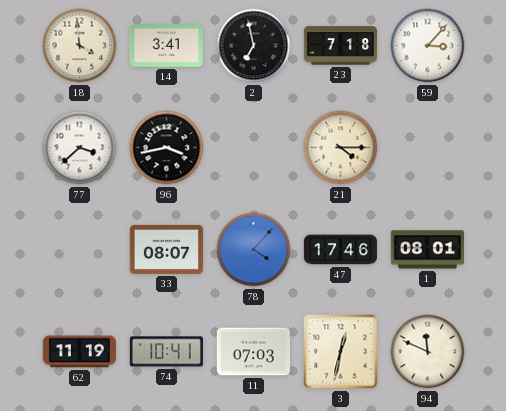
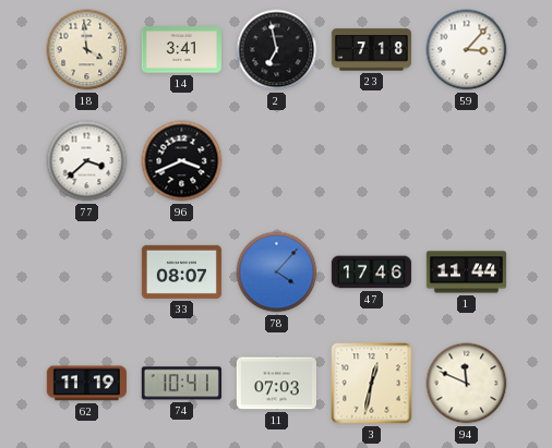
96: 3:43 -> 3:41 (182, 161)
21: 4:15 -> none (341, 148)
1: 08:01 -> 11:44 (466, 273)
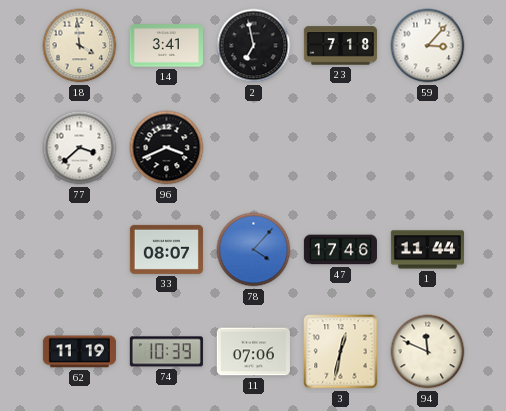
74: 10:41 -> 10:39 (166, 352)
11: 07:03 -> 07:06 (253, 352)
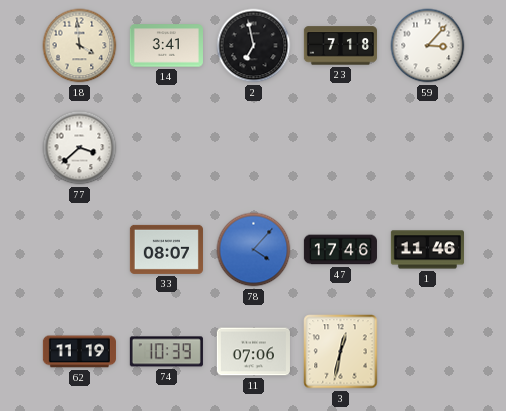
96: 3:41 -> none (167, 148)
1: 11:44 -> 11:46 (427, 250)
94: 11:49 -> none (428, 352)
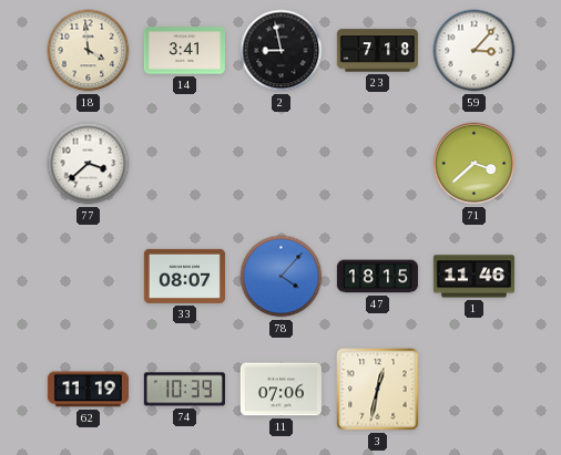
2: 6:58 -> 8:58 (282, 51)
71: none -> 3:38 (475, 164)
47: 17:46 -> 18:15 (377, 277)
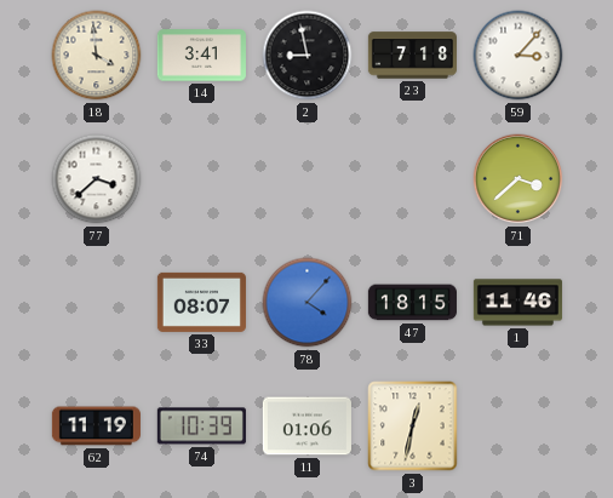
11: 07:06 -> 01:06 (306, 427)
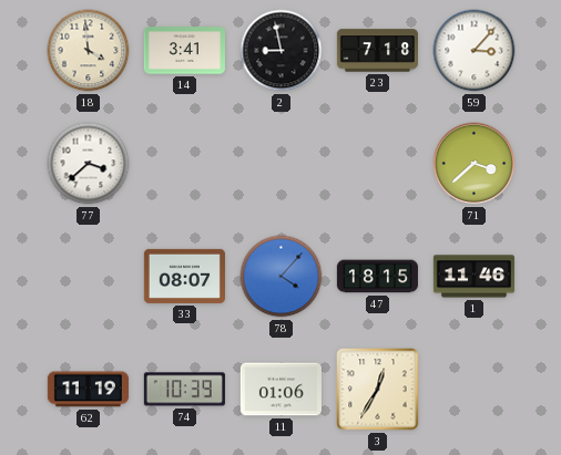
3: 12:32 -> 12:35 (378, 390)
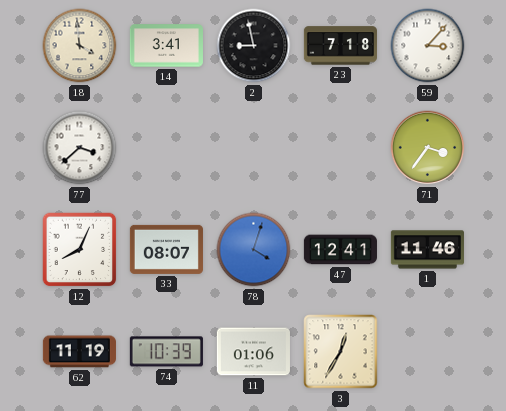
71: 3:38 -> 3:36 (428, 148)
12: none -> 8:04 (80, 250)
78: 4:07 -> 4:03 (254, 250)
47: 18:15 -> 12:41 (340, 250)
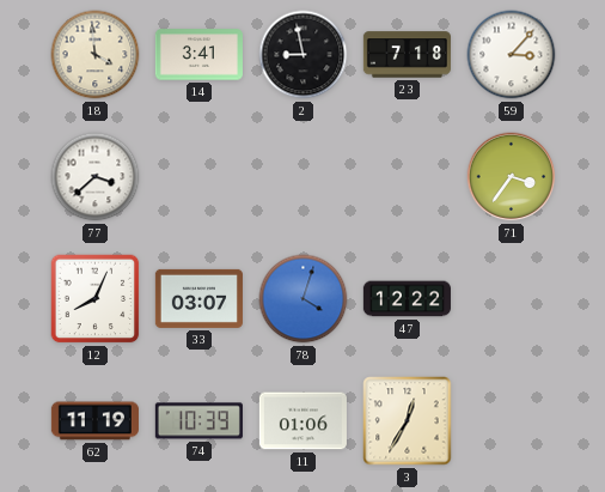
33: 08:07 -> 03:07 (198, 298)
47: 12:41 -> 12:22 (407, 299)
1: 11:46 -> none (427, 250)
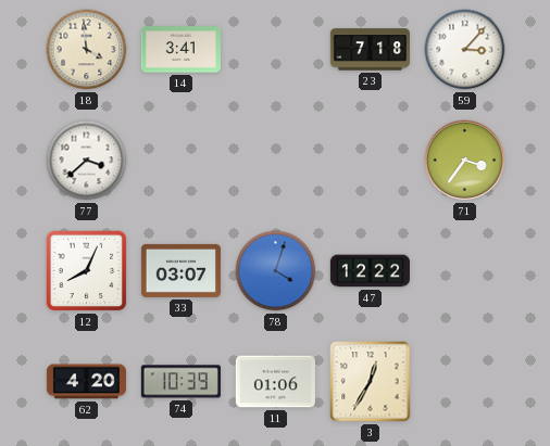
2: 8:58 -> none (304, 55)
62: 11:19 -> 4:20 (86, 382)
